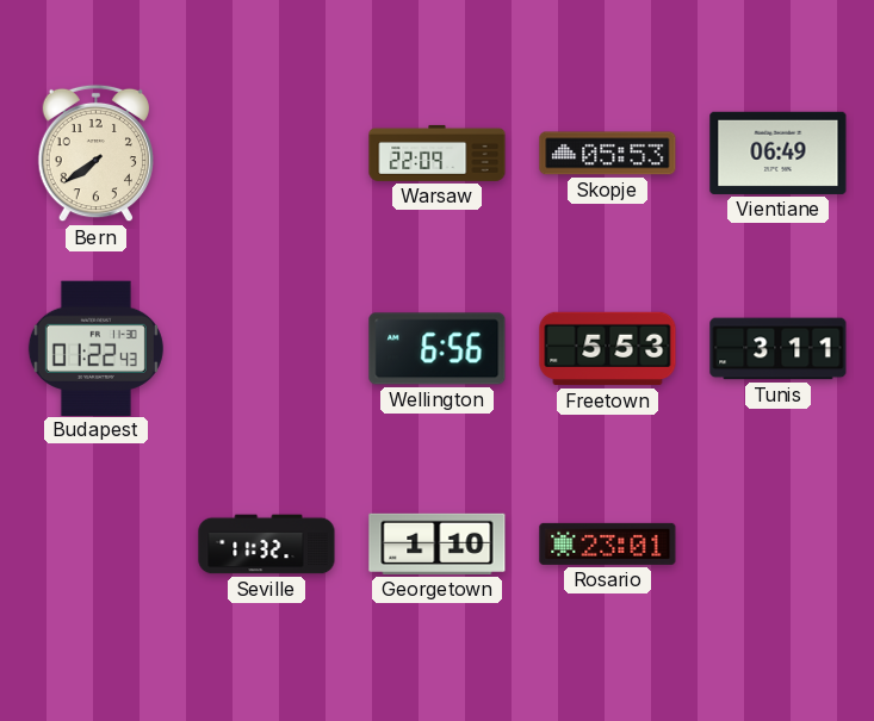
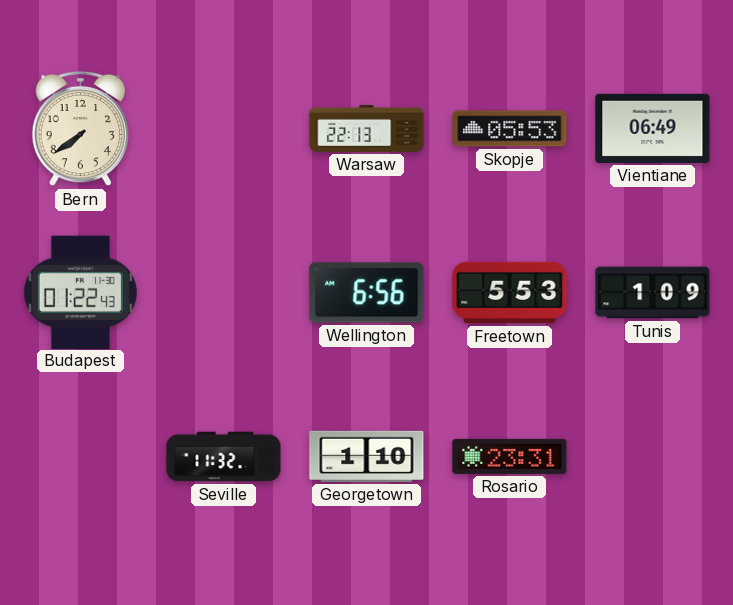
Warsaw: 22:09 -> 22:13 (367, 128)
Tunis: 3:11 -> 1:09 (653, 293)
Rosario: 23:01 -> 23:31 (510, 456)
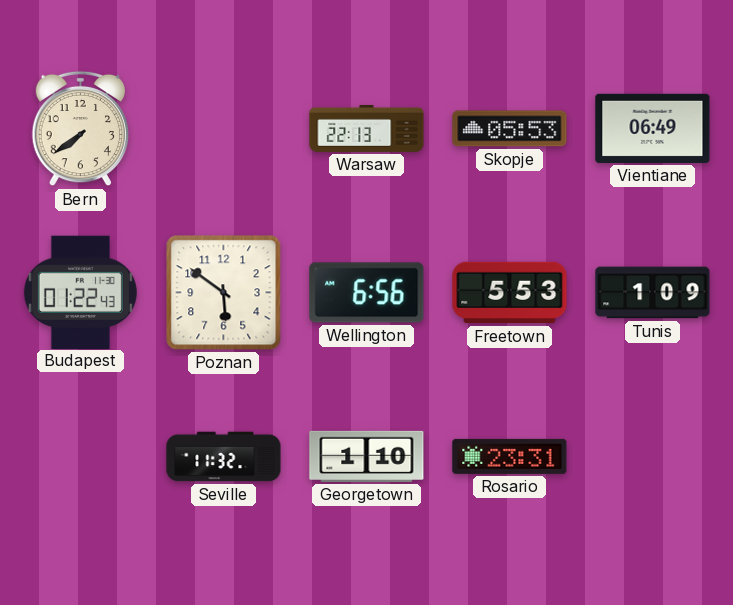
Poznan: none -> 5:51 (224, 293)
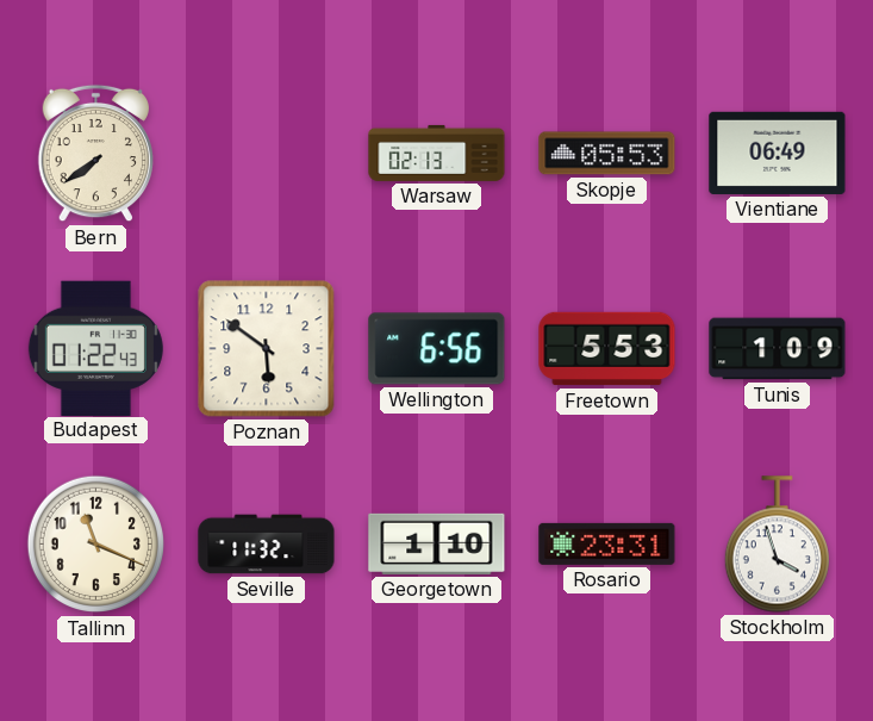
Warsaw: 22:13 -> 02:13 (437, 153)
Tallinn: none -> 11:19 (96, 545)
Stockholm: none -> 3:57 (777, 545)
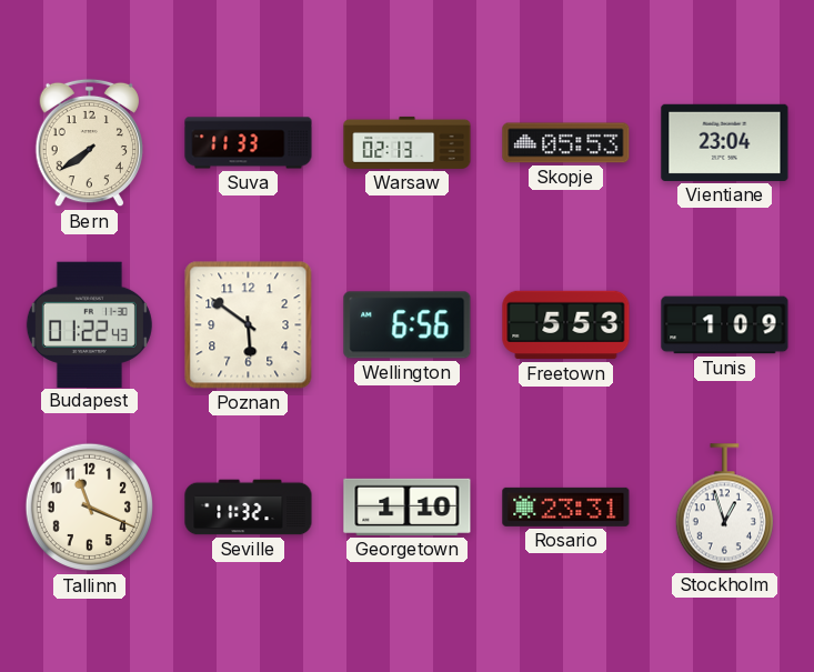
Suva: none -> 11:33 (249, 143)
Vientiane: 06:49 -> 23:04 (725, 142)
Stockholm: 3:57 -> 12:57 (724, 508)
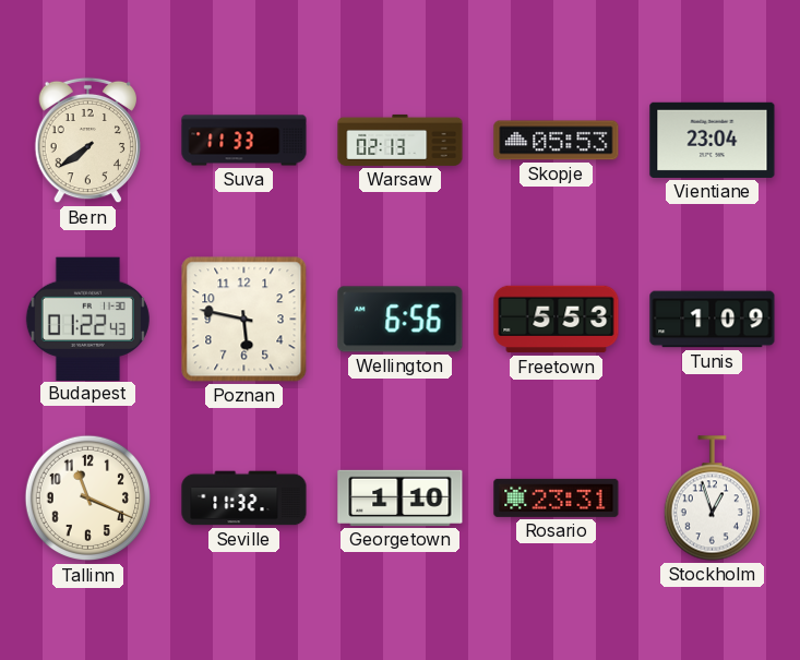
Poznan: 5:51 -> 5:47 (244, 320)
